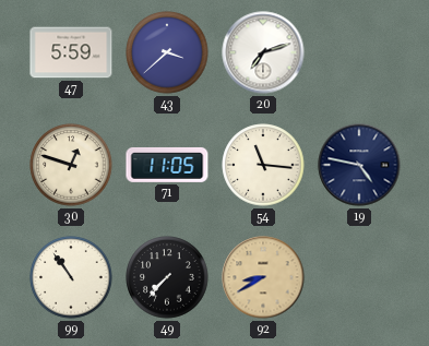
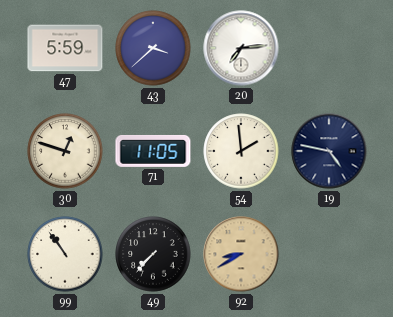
20: 7:12 -> 7:14 (241, 48)
54: 11:16 -> 1:59 (241, 151)
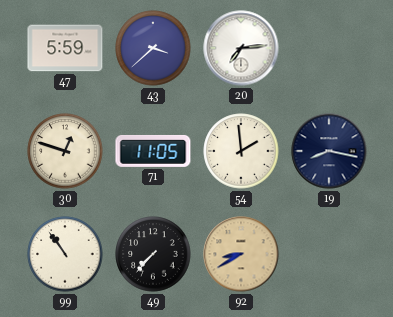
19: 4:47 -> 8:17 (329, 151)
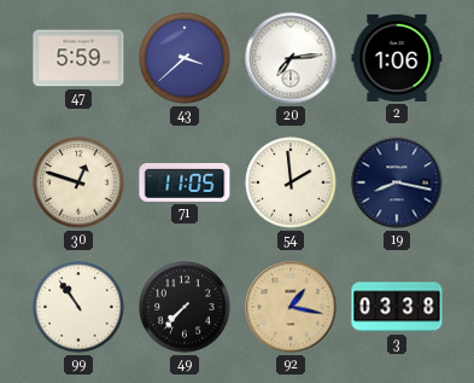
2: none -> 1:06 (397, 58)
92: 8:40 -> 1:17 (291, 307)
3: none -> 03:38 (397, 307)
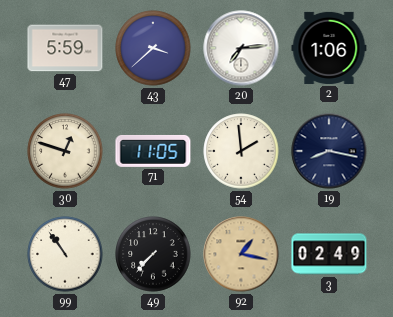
3: 03:38 -> 02:49 (329, 254)
